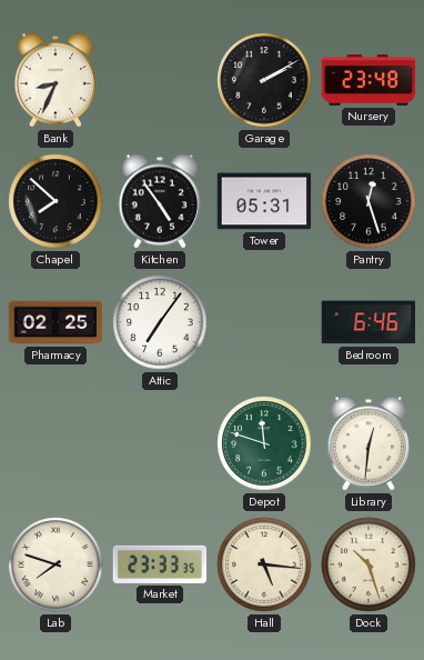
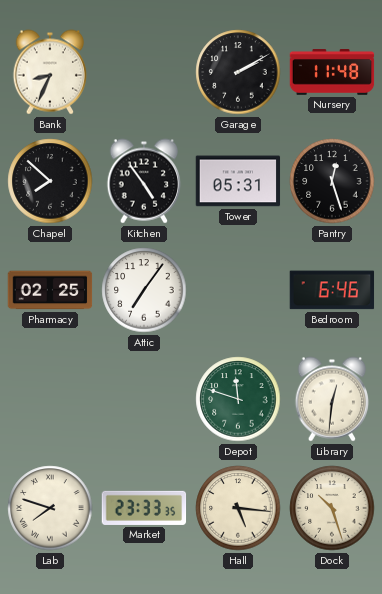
Nursery: 23:48 -> 11:48 (332, 73)
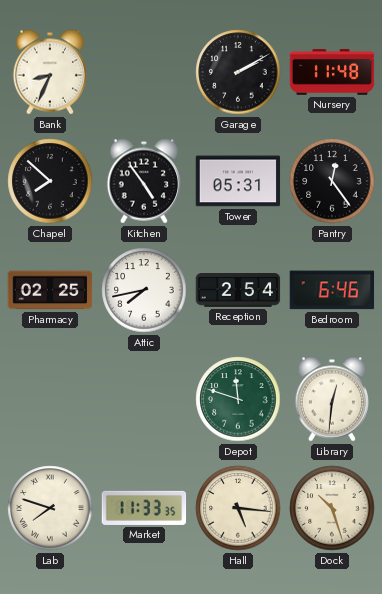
Pantry: 12:27 -> 12:24 (332, 181)
Attic: 7:06 -> 7:43 (144, 290)
Reception: none -> 2:54 (238, 291)
Market: 23:33 -> 11:33 (144, 508)
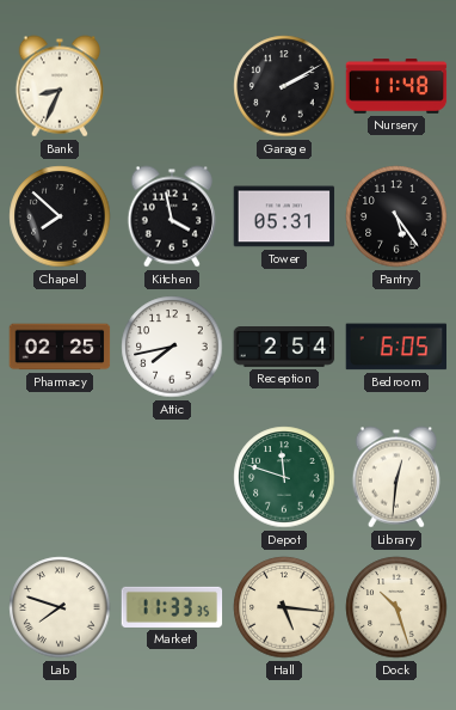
Kitchen: 4:54 -> 3:58 (172, 216)
Pantry: 12:24 -> 5:24 (396, 216)
Bedroom: 6:46 -> 6:05 (396, 347)
